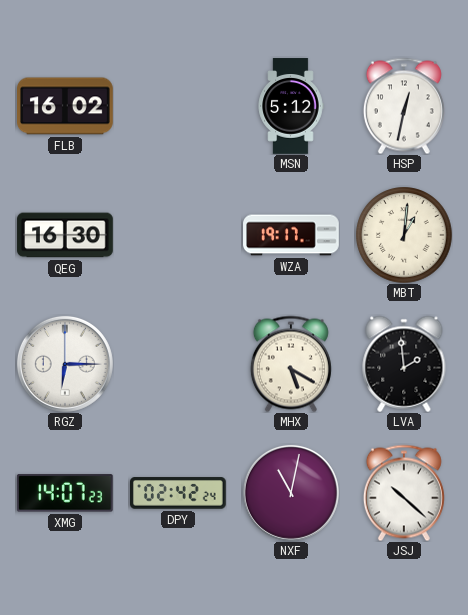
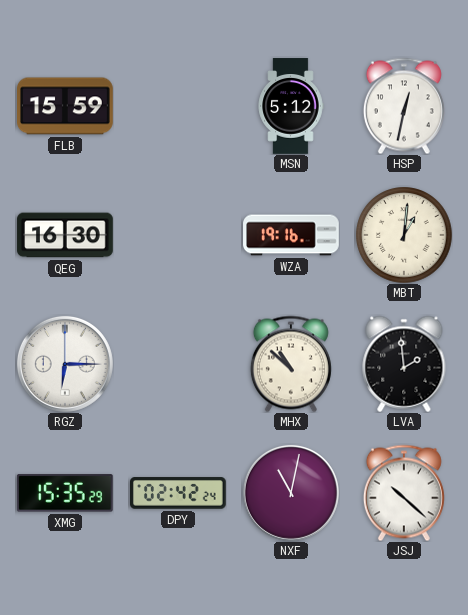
FLB: 16:02 -> 15:59 (66, 106)
WZA: 19:17 -> 19:16 (291, 235)
MHX: 5:20 -> 10:52 (291, 364)
XMG: 14:07 -> 15:35 (65, 493)
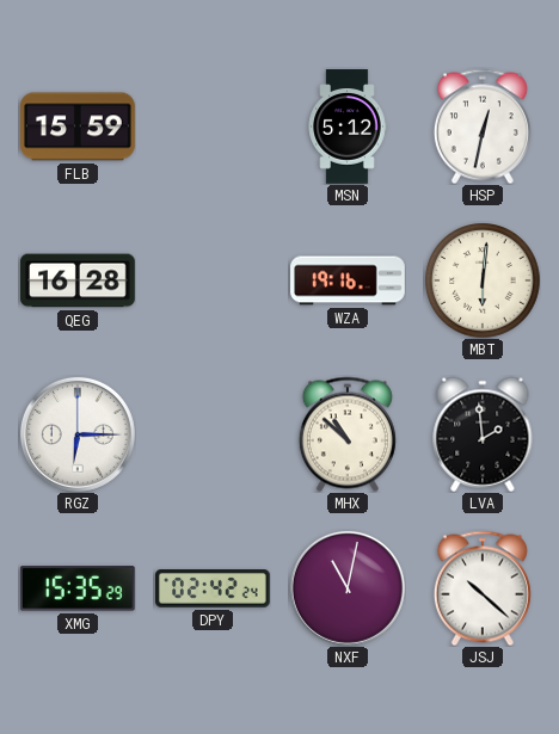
QEG: 16:30 -> 16:28 (78, 280)
MBT: 1:01 -> 6:01 (483, 280)
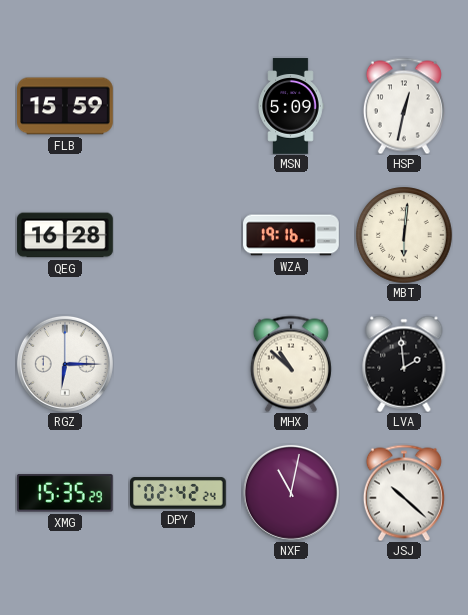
MSN: 5:12 -> 5:09 (291, 106)
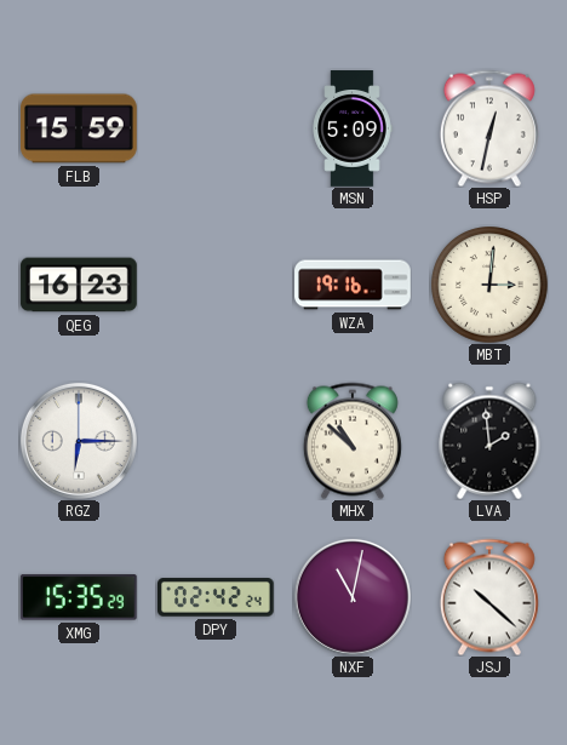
QEG: 16:28 -> 16:23 (79, 285)
MBT: 6:01 -> 3:01 (489, 285)
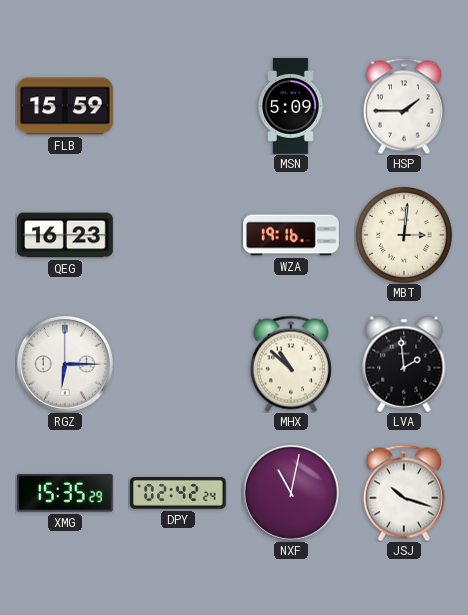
HSP: 12:32 -> 1:45 (404, 106)
JSJ: 10:22 -> 10:18 (404, 493)
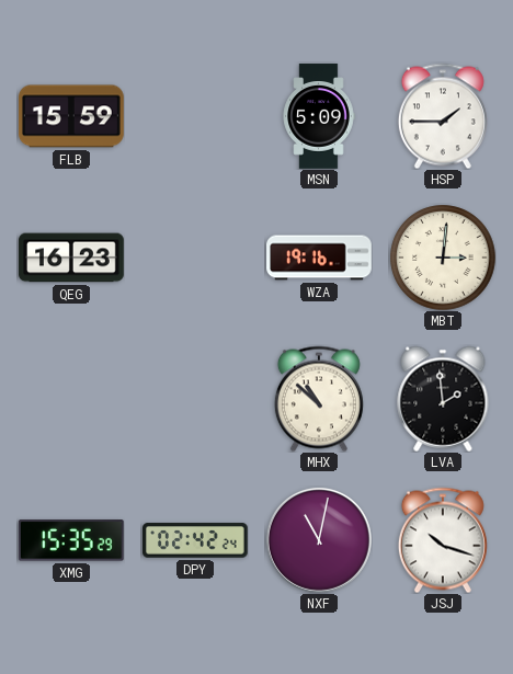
RGZ: 6:15 -> none (65, 364)
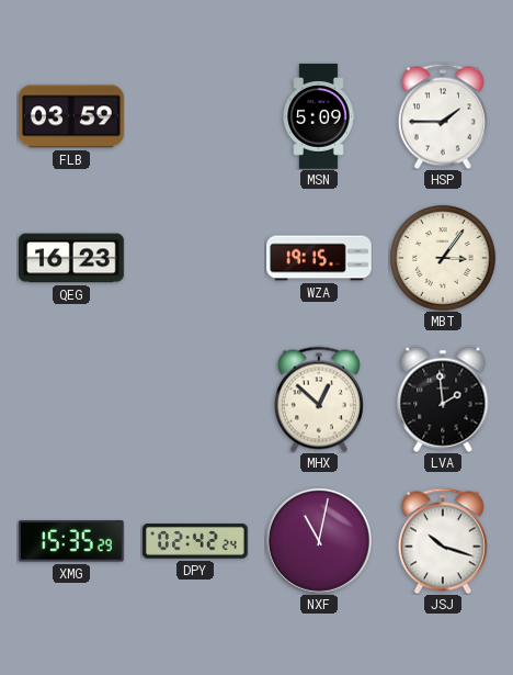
FLB: 15:59 -> 03:59 (72, 116)
WZA: 19:16 -> 19:15 (319, 258)
MBT: 3:01 -> 3:06 (443, 258)
MHX: 10:52 -> 12:52 (319, 400)
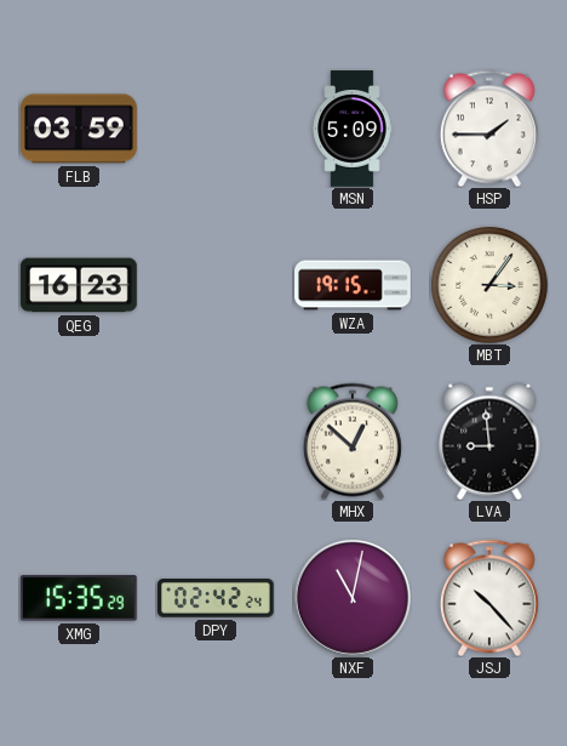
LVA: 1:59 -> 8:59 (489, 442)
JSJ: 10:18 -> 10:23 (489, 598)
